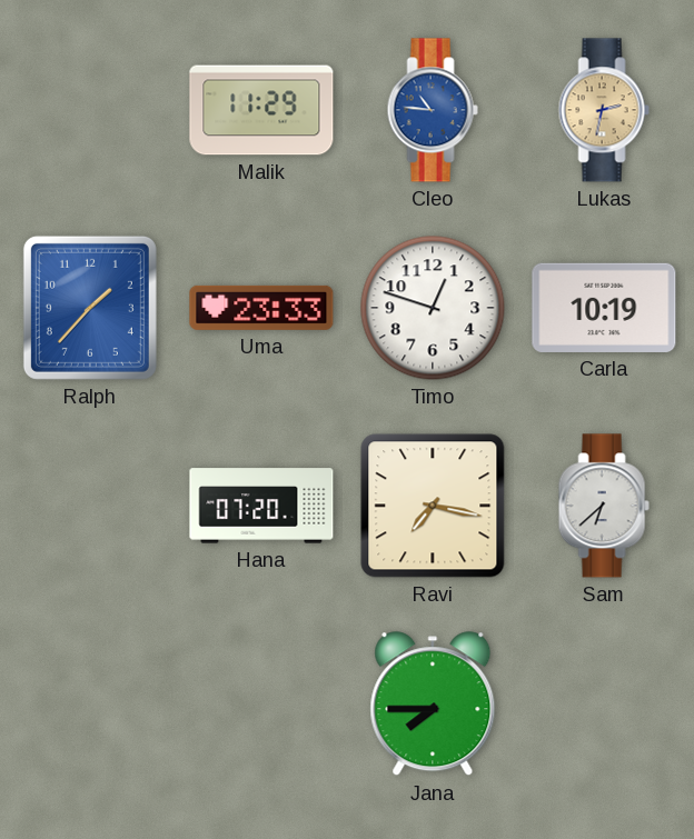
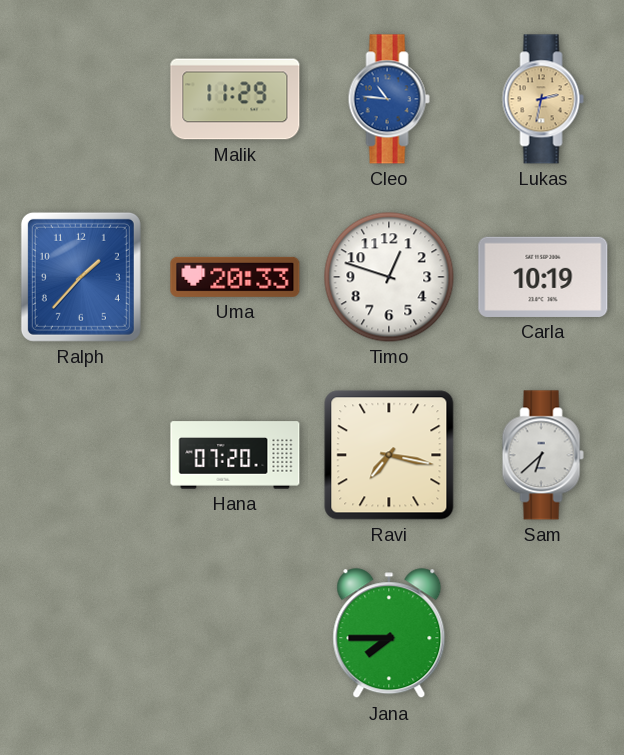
Uma: 23:33 -> 20:33 (235, 277)
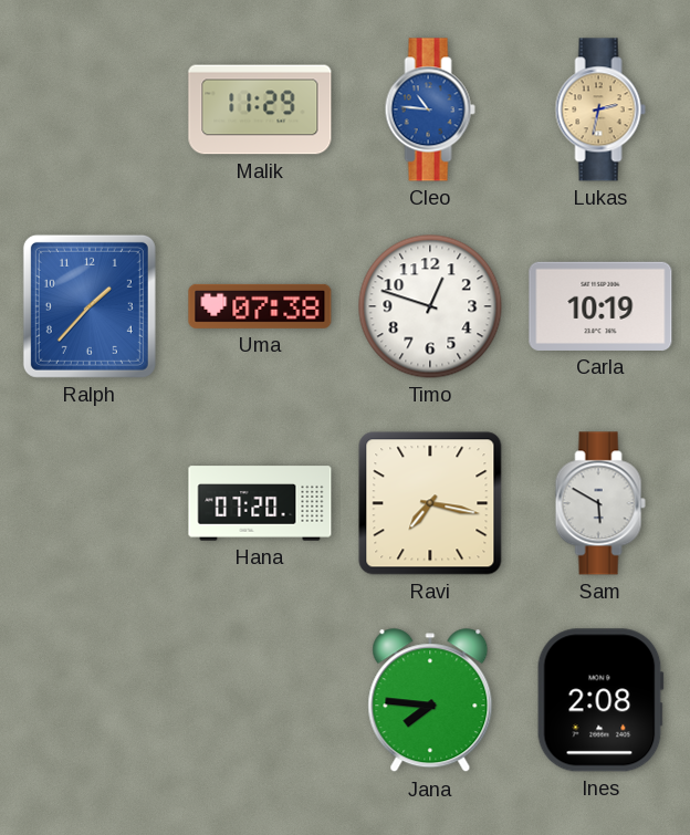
Uma: 20:33 -> 07:38 (260, 306)
Sam: 6:38 -> 5:50 (600, 503)
Jana: 7:45 -> 7:46 (430, 701)
Ines: none -> 2:08 (600, 700)
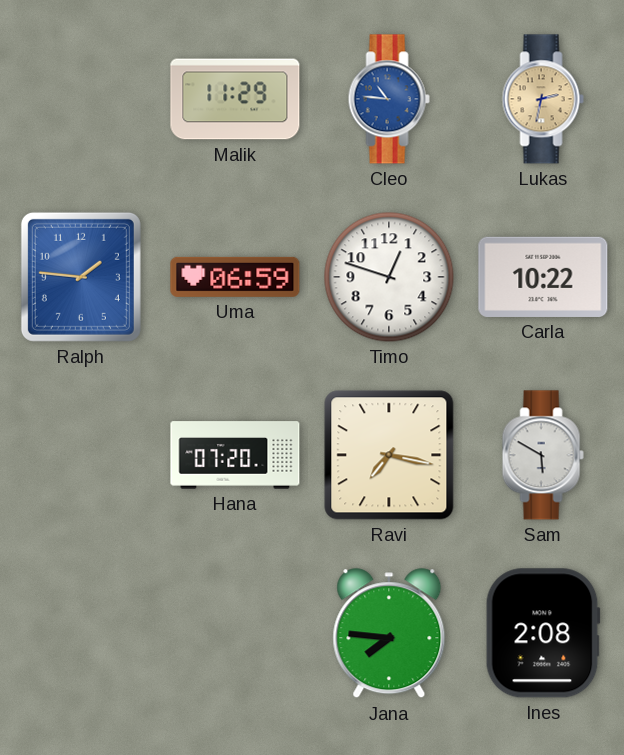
Ralph: 1:37 -> 1:46 (81, 277)
Uma: 07:38 -> 06:59 (235, 277)
Carla: 10:19 -> 10:22 (543, 277)
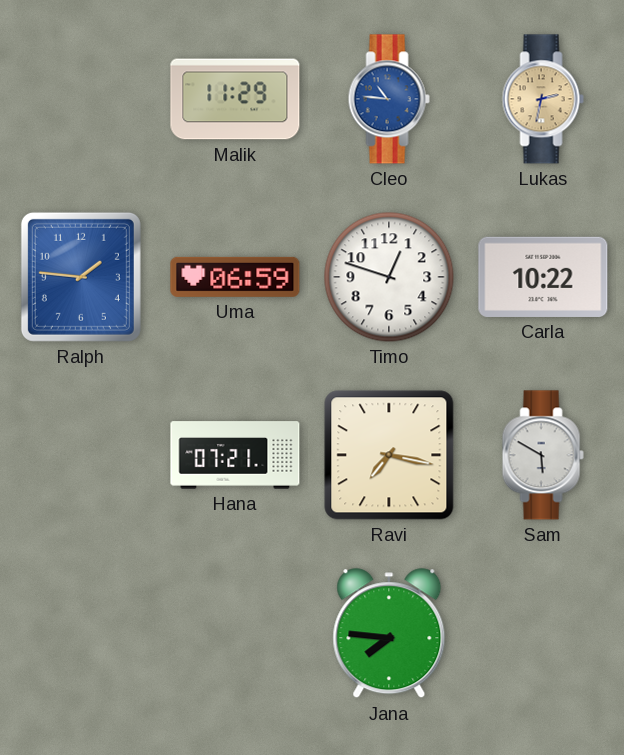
Hana: 07:20 -> 07:21 (235, 455)
Ines: 2:08 -> none (543, 633)
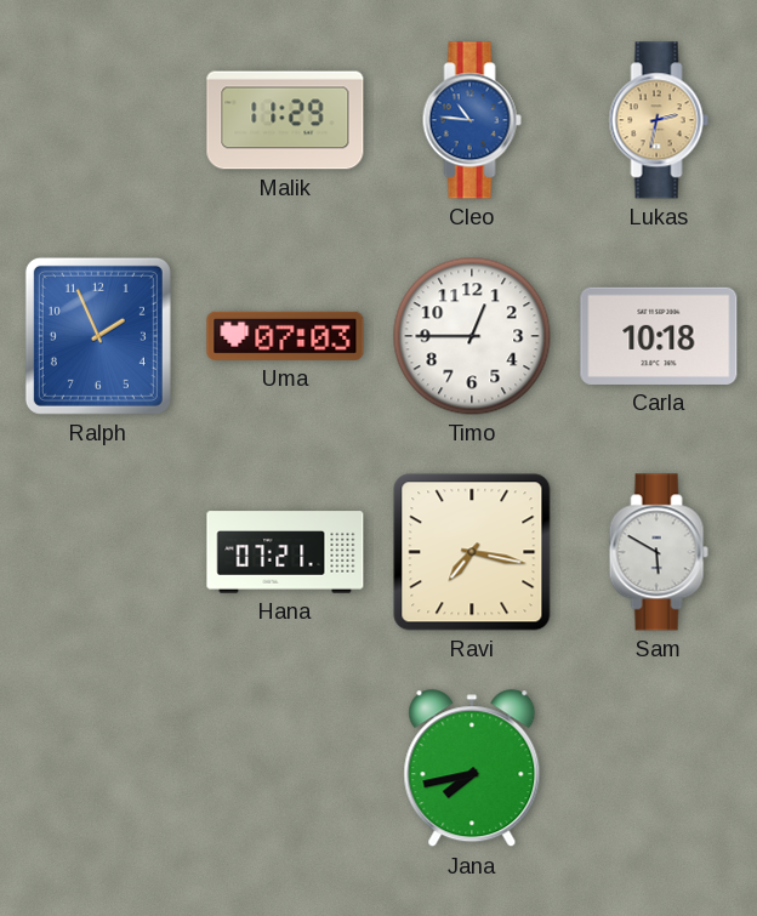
Ralph: 1:46 -> 1:56 (98, 336)
Uma: 06:59 -> 07:03 (285, 336)
Timo: 12:48 -> 12:45 (472, 336)
Carla: 10:22 -> 10:18 (659, 336)
Jana: 7:46 -> 7:43 (472, 769)
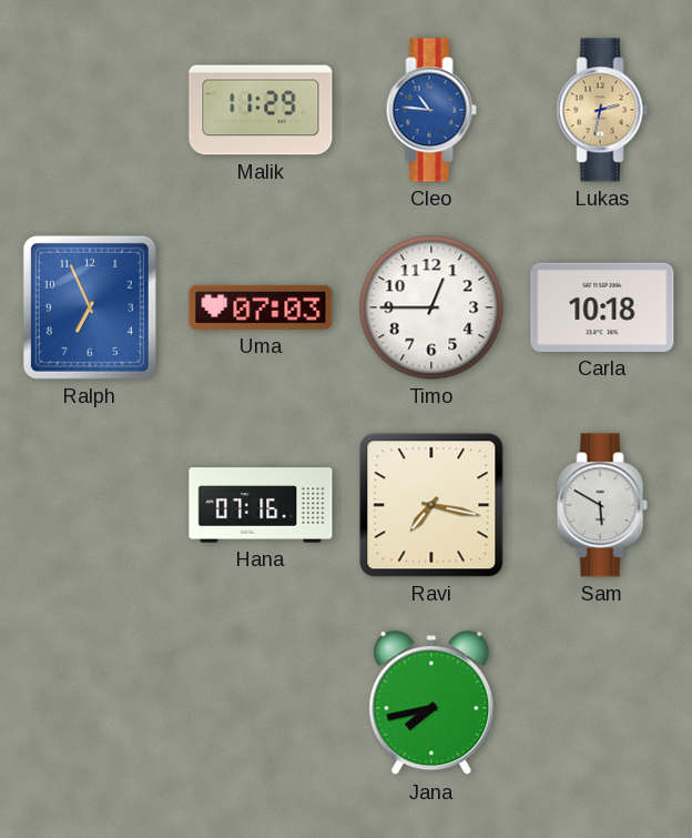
Ralph: 1:56 -> 6:56 (90, 307)
Hana: 07:21 -> 07:16 (261, 505)
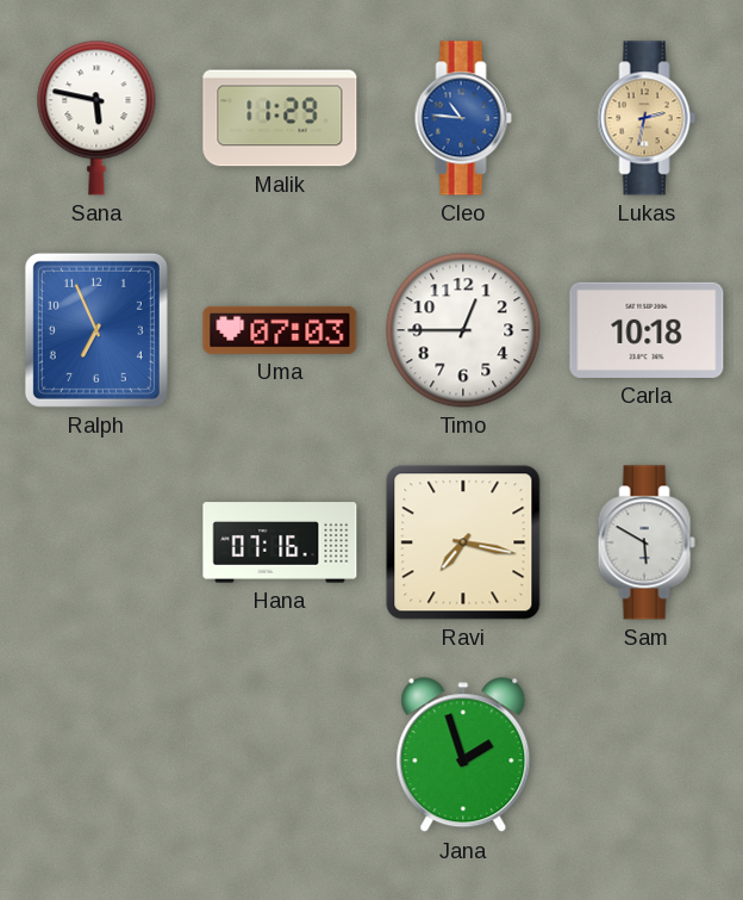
Sana: none -> 5:47 (96, 118)
Jana: 7:43 -> 1:57 (463, 756)
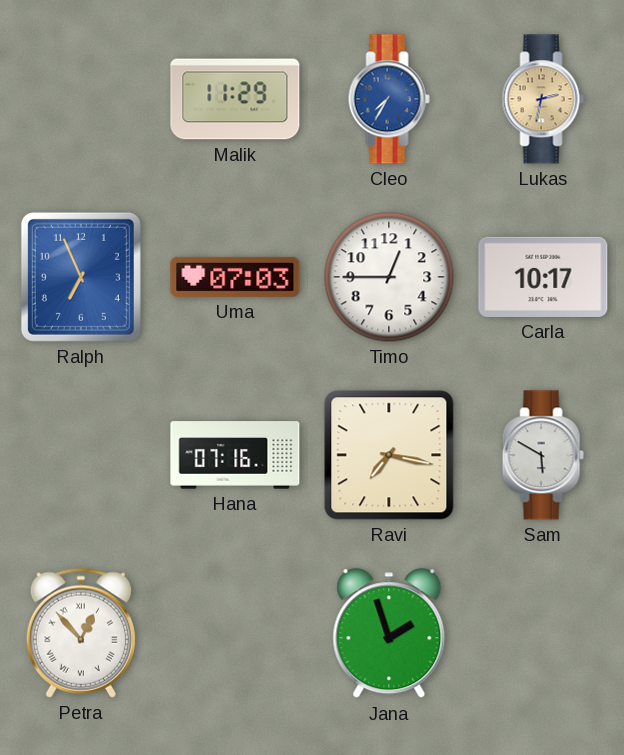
Sana: 5:47 -> none (96, 118)
Cleo: 10:46 -> 7:35 (389, 99)
Carla: 10:18 -> 10:17 (543, 277)
Petra: none -> 12:53 (81, 633)
